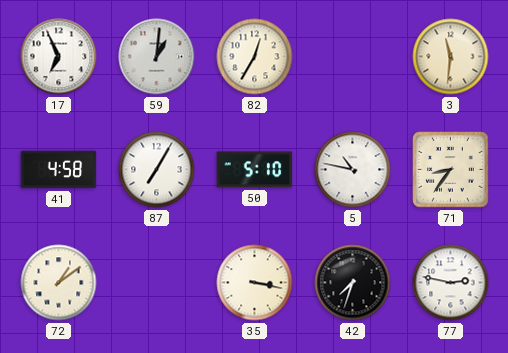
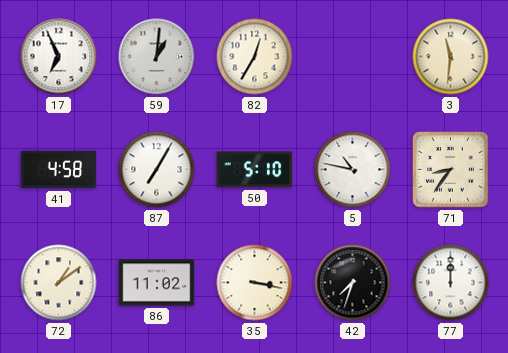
86: none -> 11:02 (157, 283)
77: 2:47 -> 12:00 (451, 283)
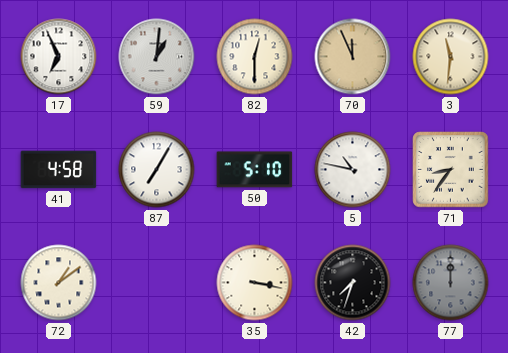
82: 12:35 -> 12:30 (255, 57)
70: none -> 11:56 (353, 57)
86: 11:02 -> none (157, 283)
77 dial: white -> grey (451, 283)
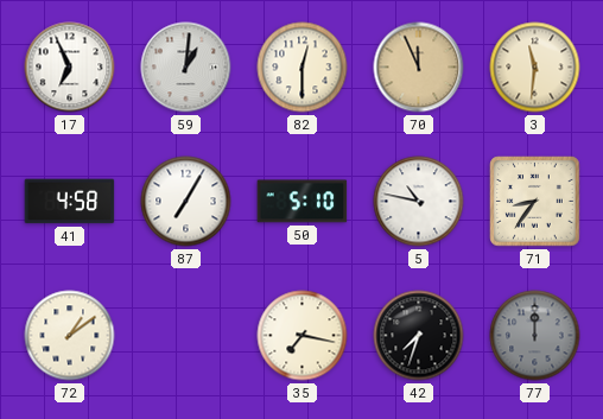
35: 3:17 -> 7:17 (303, 336)
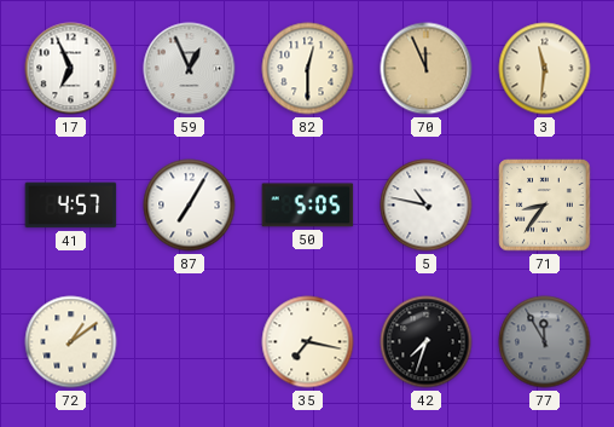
59: 1:01 -> 12:56 (190, 69)
41: 4:58 -> 4:57 (71, 206)
50: 5:10 -> 5:05 (308, 206)
77: 12:00 -> 11:55 (545, 342)
